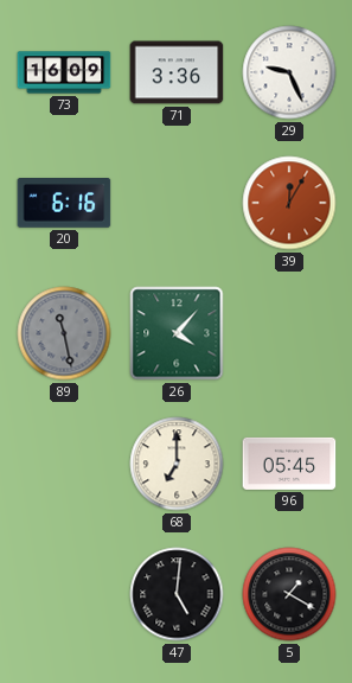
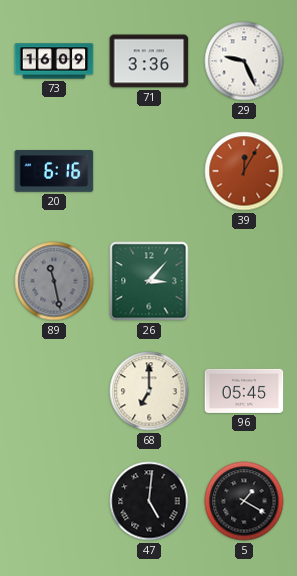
26: 4:07 -> 3:07 (149, 281)
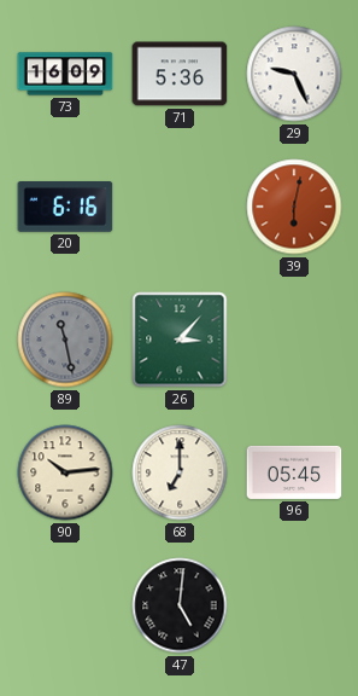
71: 3:36 -> 5:36 (180, 74)
39: 12:05 -> 6:02 (294, 207)
90: none -> 10:14 (65, 472)
5: 1:20 -> none (244, 501)
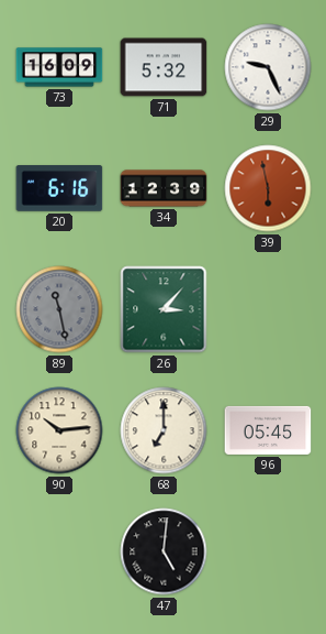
71: 5:36 -> 5:32 (164, 67)
34: none -> 12:39 (164, 188)
39: 6:02 -> 5:58 (268, 188)
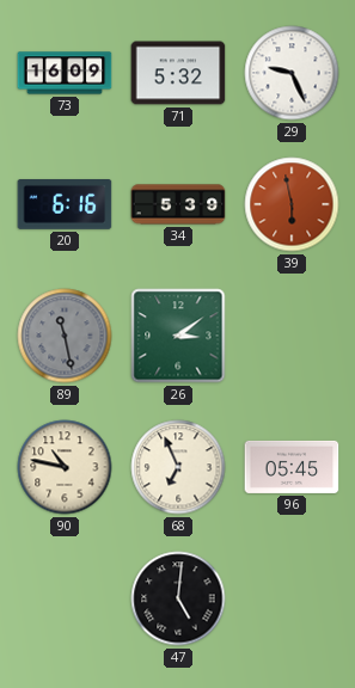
34: 12:39 -> 5:39 (178, 204)
26: 3:07 -> 3:09 (178, 336)
90: 10:14 -> 10:47 (65, 467)
68: 7:00 -> 6:56 (178, 467)
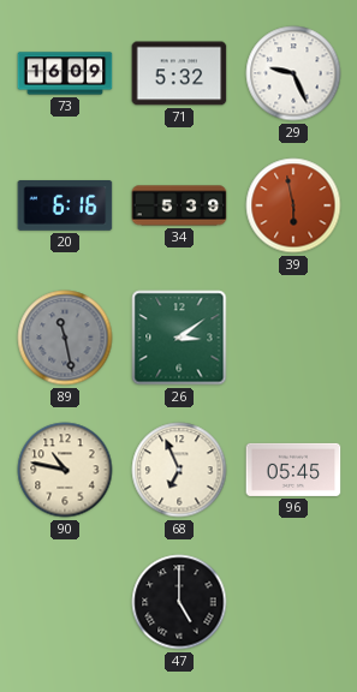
47: 5:01 -> 5:00 (179, 602)
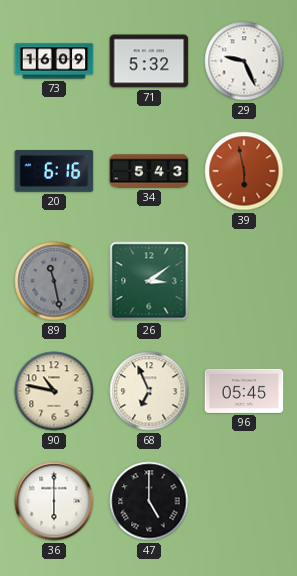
34: 5:39 -> 5:43 (149, 171)
36: none -> 6:00 (54, 501)
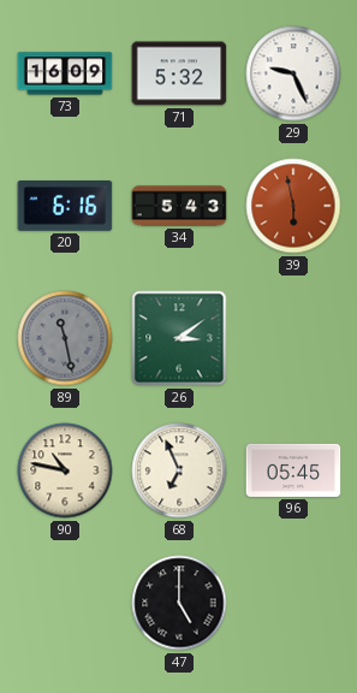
36: 6:00 -> none (54, 501)
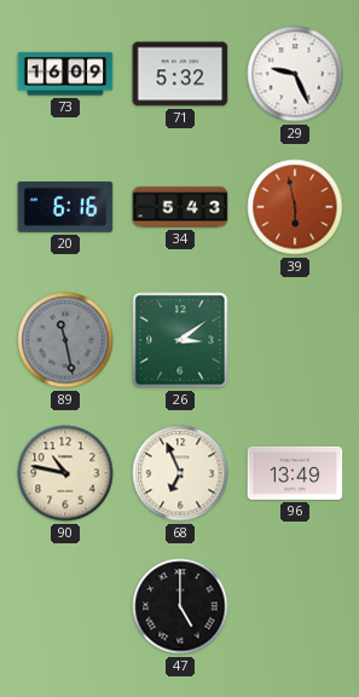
96: 05:45 -> 13:49 (295, 473)
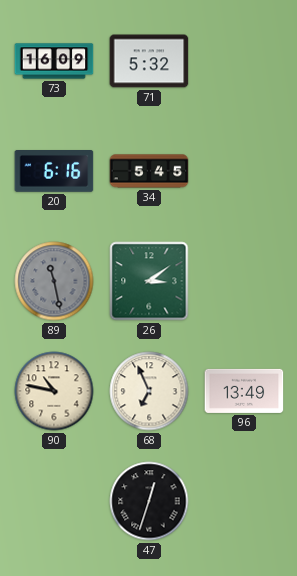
29: 9:26 -> none (295, 74)
34: 5:43 -> 5:45 (149, 171)
39: 5:58 -> none (295, 207)
47: 5:00 -> 12:33 (149, 501)
